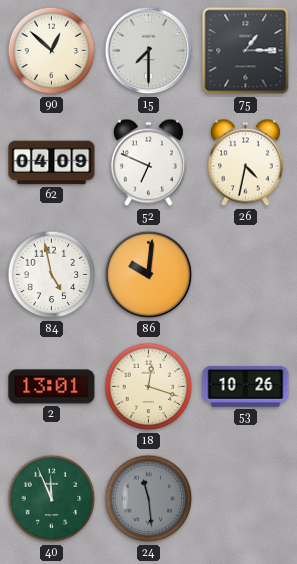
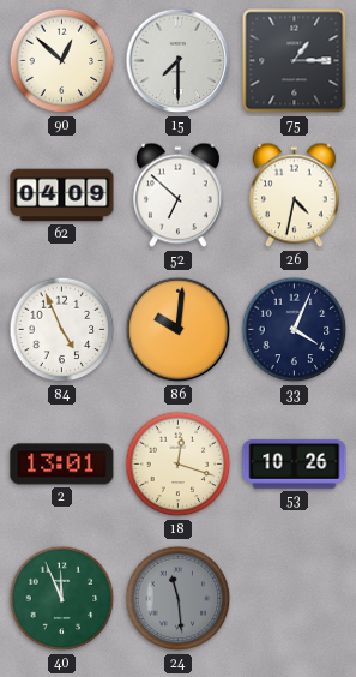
52: 6:49 -> 6:52 (177, 196)
84: 4:58 -> 4:56 (62, 330)
33: none -> 4:04 (295, 330)
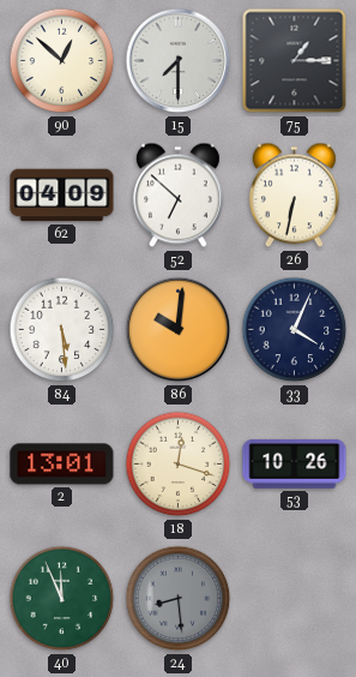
26: 4:32 -> 6:32 (294, 196)
84: 4:56 -> 5:29 (62, 330)
24: 11:29 -> 8:29 (179, 599)
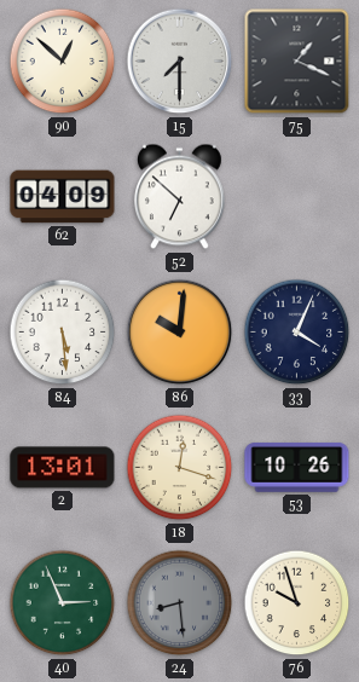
75: 1:15 -> 1:19 (297, 62)
26: 6:32 -> none (294, 196)
40: 11:56 -> 2:56 (63, 603)
76: none -> 9:57 (297, 603)
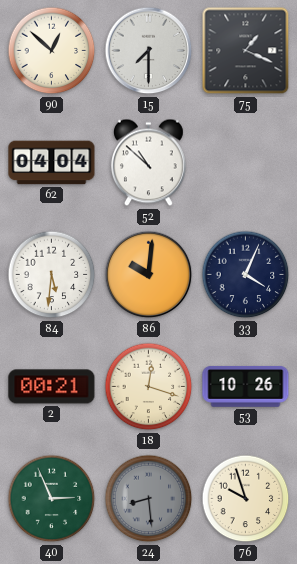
62: 04:09 -> 04:04 (52, 163)
52: 6:52 -> 10:52 (148, 163)
84: 5:29 -> 5:31 (52, 275)
2: 13:01 -> 00:21 (52, 387)
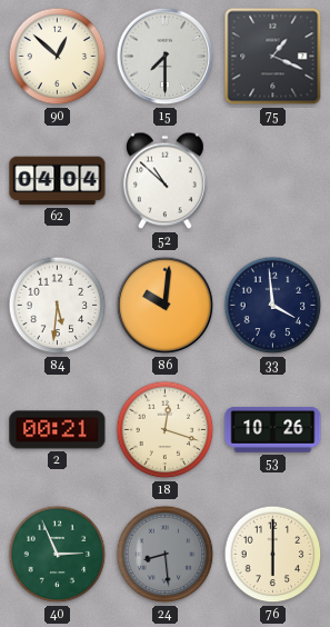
33: 4:04 -> 3:59 (273, 306)
76: 9:57 -> 6:00 (273, 555)
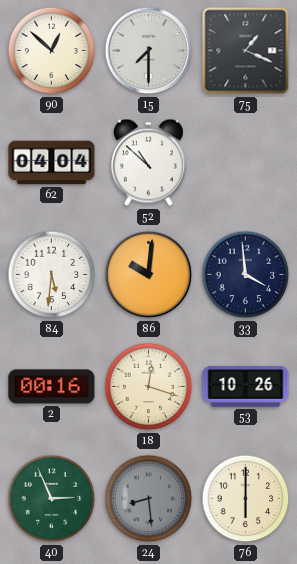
2: 00:21 -> 00:16 (52, 387)
